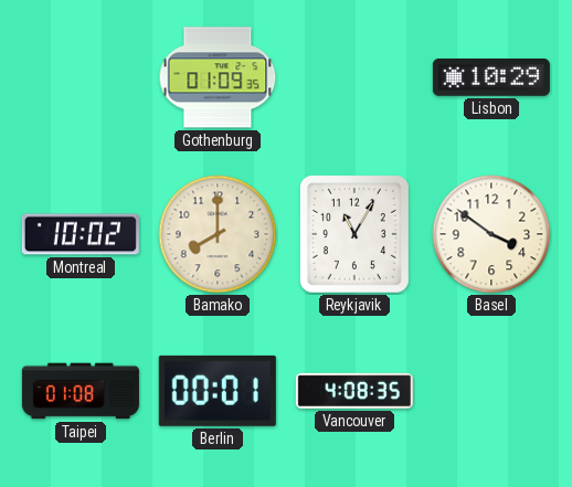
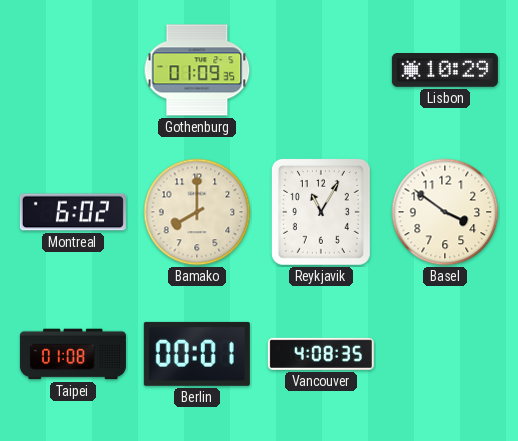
Montreal: 10:02 -> 6:02 (73, 212)
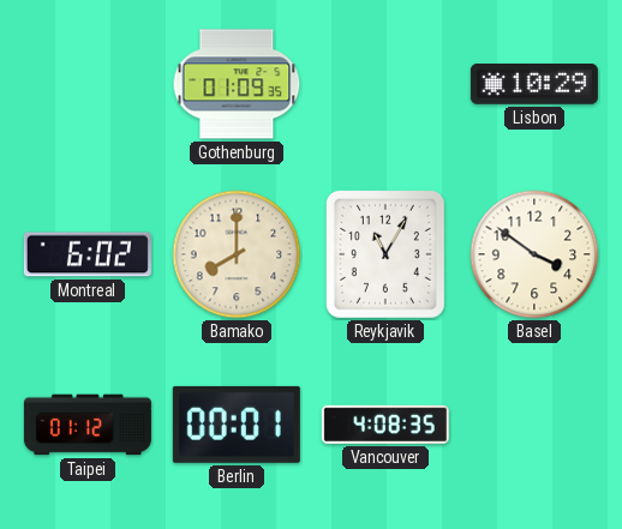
Taipei: 01:08 -> 01:12 (88, 425)
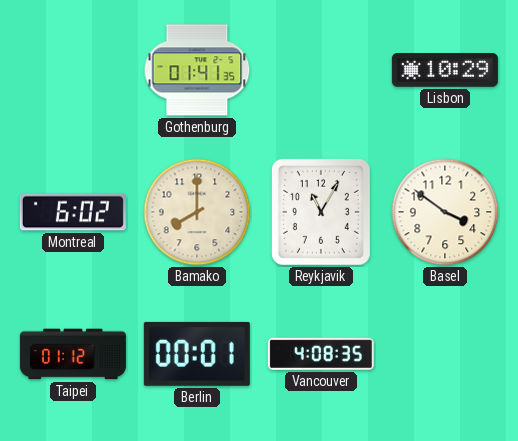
Gothenburg: 01:09 -> 01:41 (197, 70)
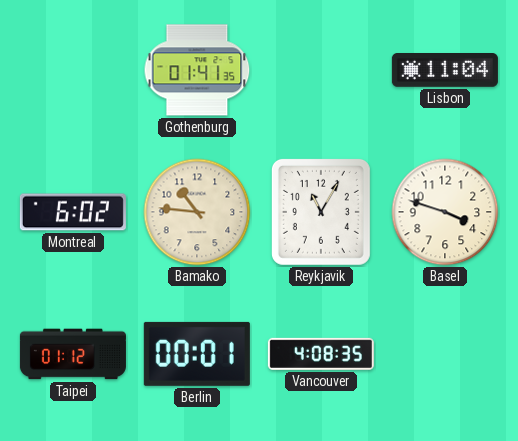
Lisbon: 10:29 -> 11:04 (445, 70)
Bamako: 8:00 -> 10:46 (197, 212)
Basel: 3:51 -> 3:48 (445, 212)
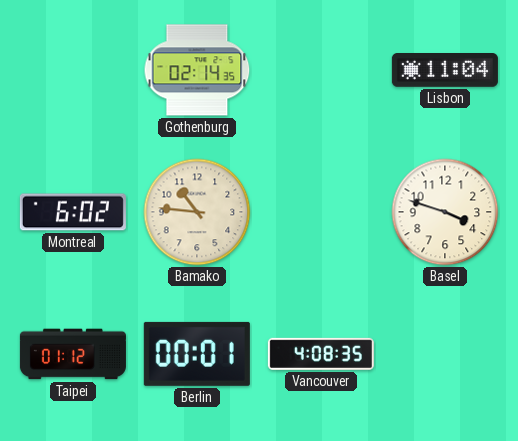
Gothenburg: 01:41 -> 02:14 (197, 70)
Reykjavik: 11:05 -> none (321, 212)
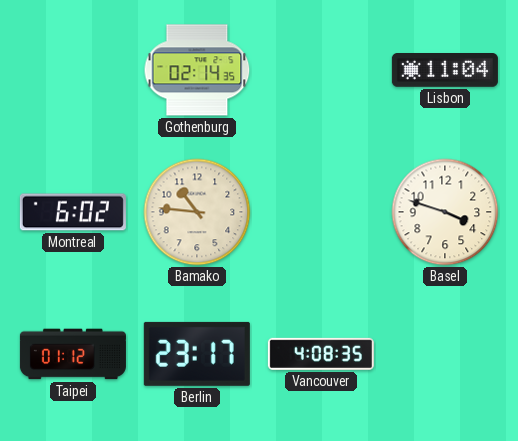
Berlin: 00:01 -> 23:17 (197, 354)
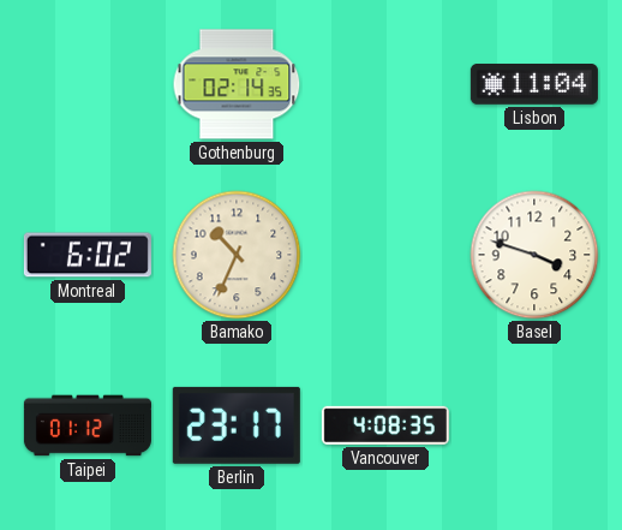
Bamako: 10:46 -> 10:34 (237, 255)
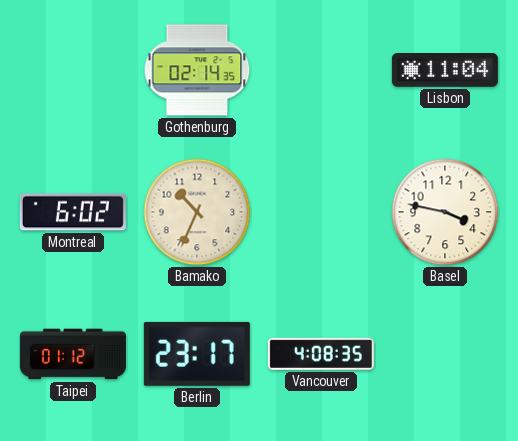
Basel: 3:48 -> 3:47 (445, 212)
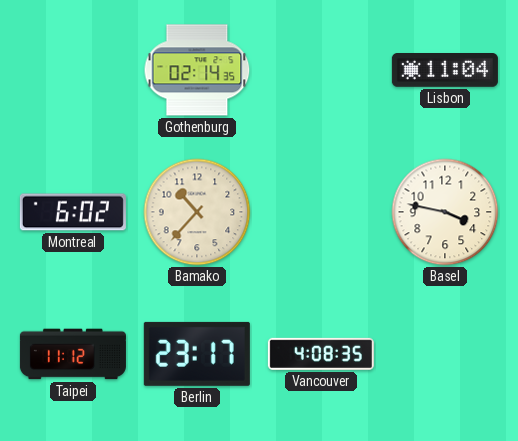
Bamako: 10:34 -> 10:37 (197, 212)
Taipei: 01:12 -> 11:12 (73, 354)
